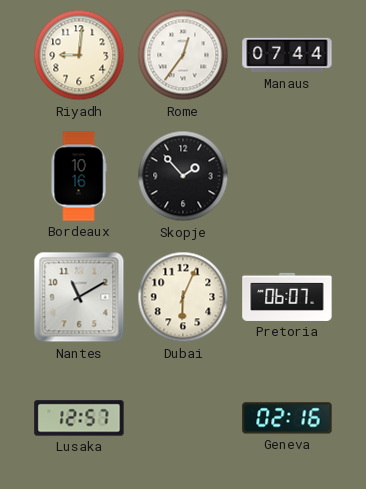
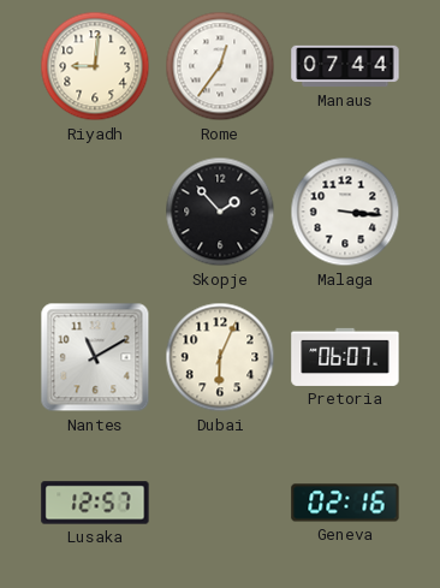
Bordeaux: 10:16 -> none (79, 176)
Malaga: none -> 3:16 (345, 212)
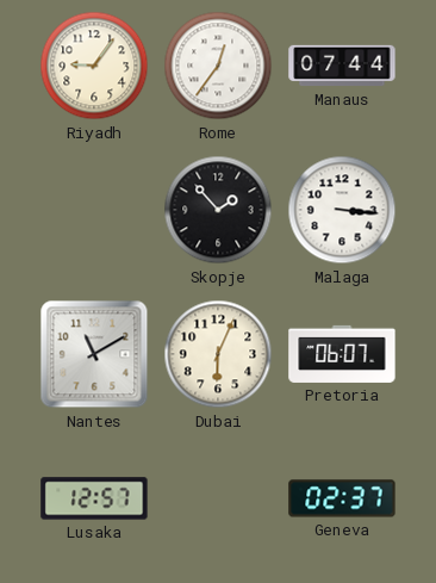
Riyadh: 9:01 -> 9:06 (94, 66)
Geneva: 02:16 -> 02:37 (342, 498)
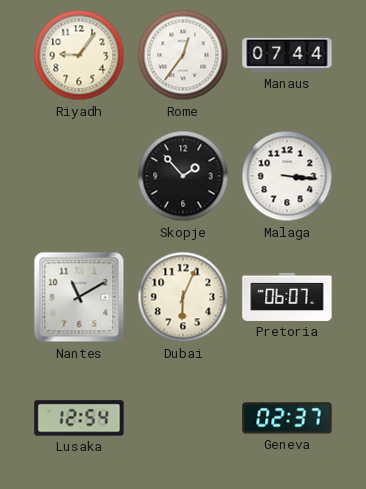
Lusaka: 12:57 -> 12:54 (79, 418)
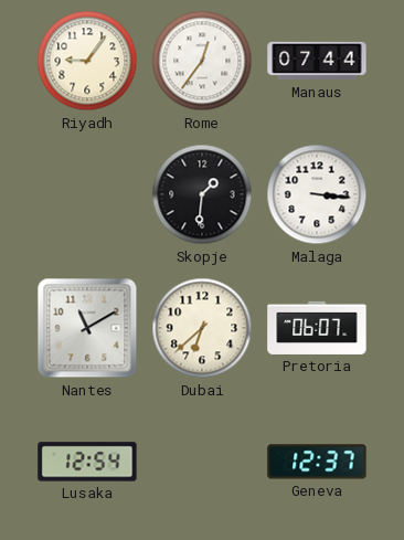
Skopje: 1:53 -> 1:31 (202, 194)
Dubai: 6:04 -> 6:38 (202, 328)
Geneva: 02:37 -> 12:37 (317, 462)
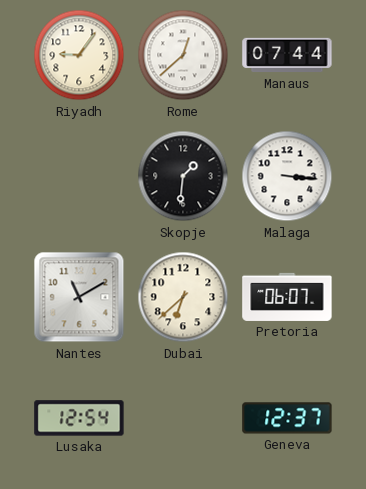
Rome: 12:36 -> 12:38 (183, 55)
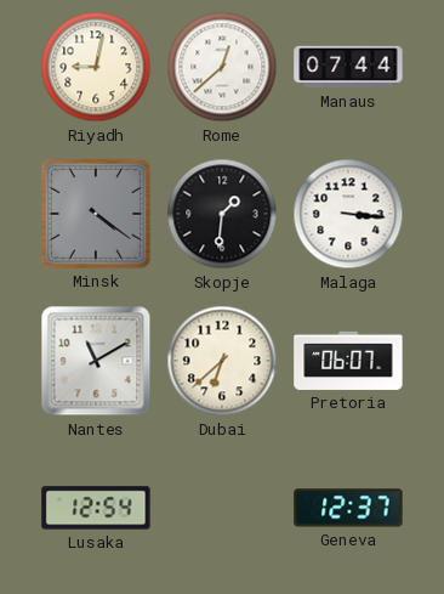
Riyadh: 9:06 -> 9:02 (96, 67)
Minsk: none -> 4:21 (96, 214)
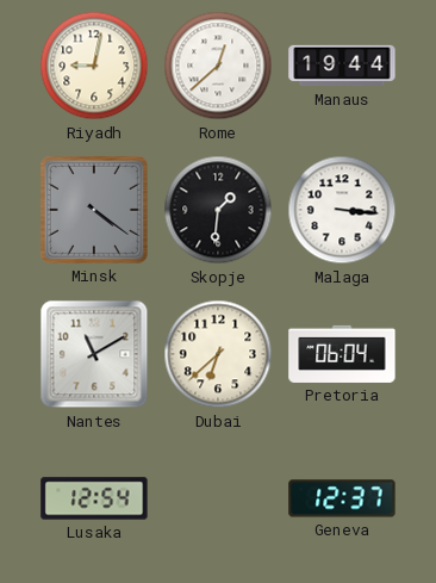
Manaus: 07:44 -> 19:44 (342, 66)
Pretoria: 06:07 -> 06:04 (342, 354)
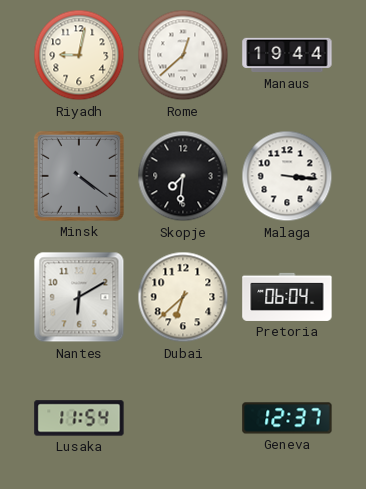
Skopje: 1:31 -> 7:31 (183, 176)
Nantes: 11:10 -> 6:10 (79, 297)
Lusaka: 12:54 -> 11:54 (79, 418)
